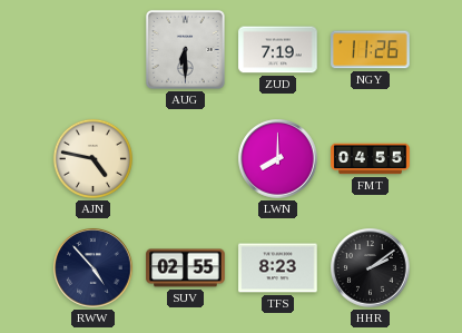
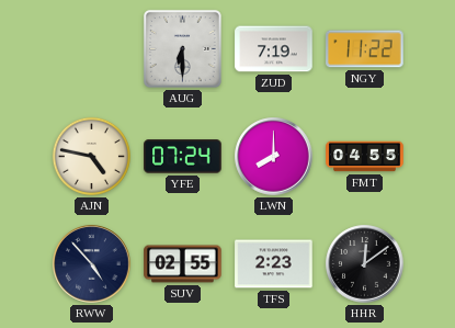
NGY: 11:26 -> 11:22 (365, 49)
YFE: none -> 07:24 (183, 157)
TFS: 8:23 -> 2:23 (274, 264)
HHR: 2:09 -> 12:09 (365, 264)
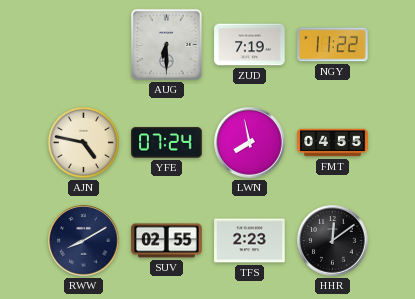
LWN: 8:00 -> 7:58 (250, 143)
RWW: 4:53 -> 8:10 (84, 241)
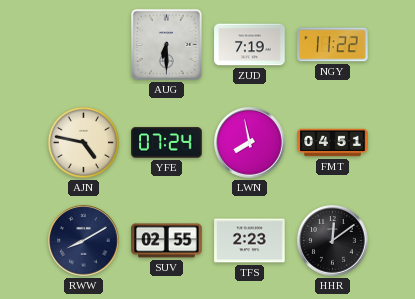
FMT: 04:55 -> 04:51 (333, 143)
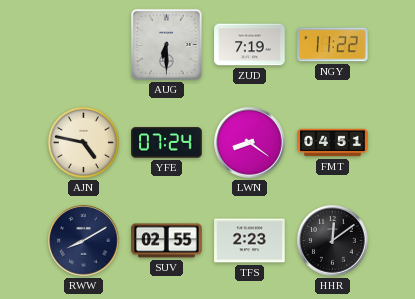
LWN: 7:58 -> 8:21 (250, 143)
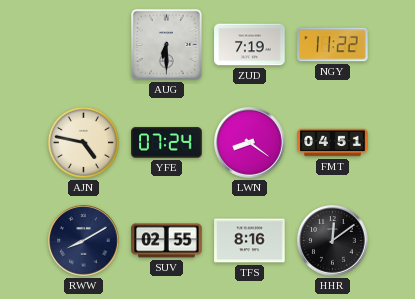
TFS: 2:23 -> 8:16 (250, 241)
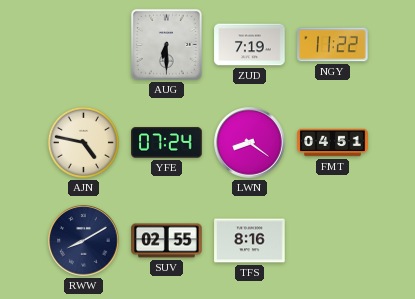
HHR: 12:09 -> none (333, 241)
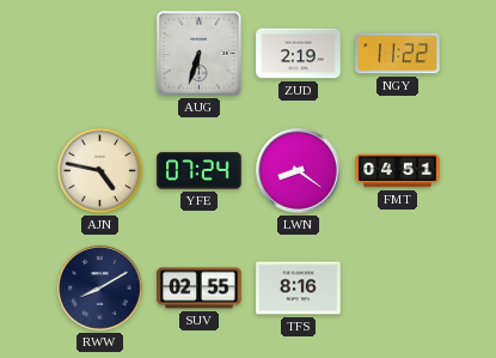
AUG: 6:30 -> 6:33 (198, 53)
ZUD: 7:19 -> 2:19 (299, 54)
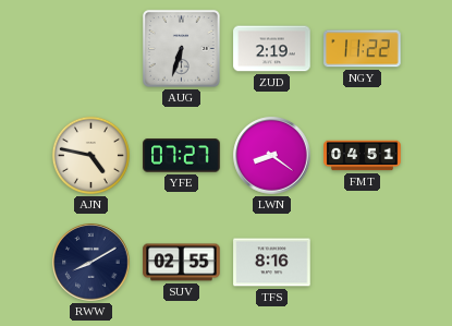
YFE: 07:24 -> 07:27 (182, 156)
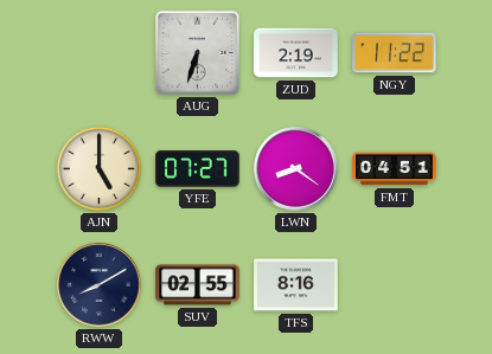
AJN: 4:47 -> 5:00 (98, 168)
